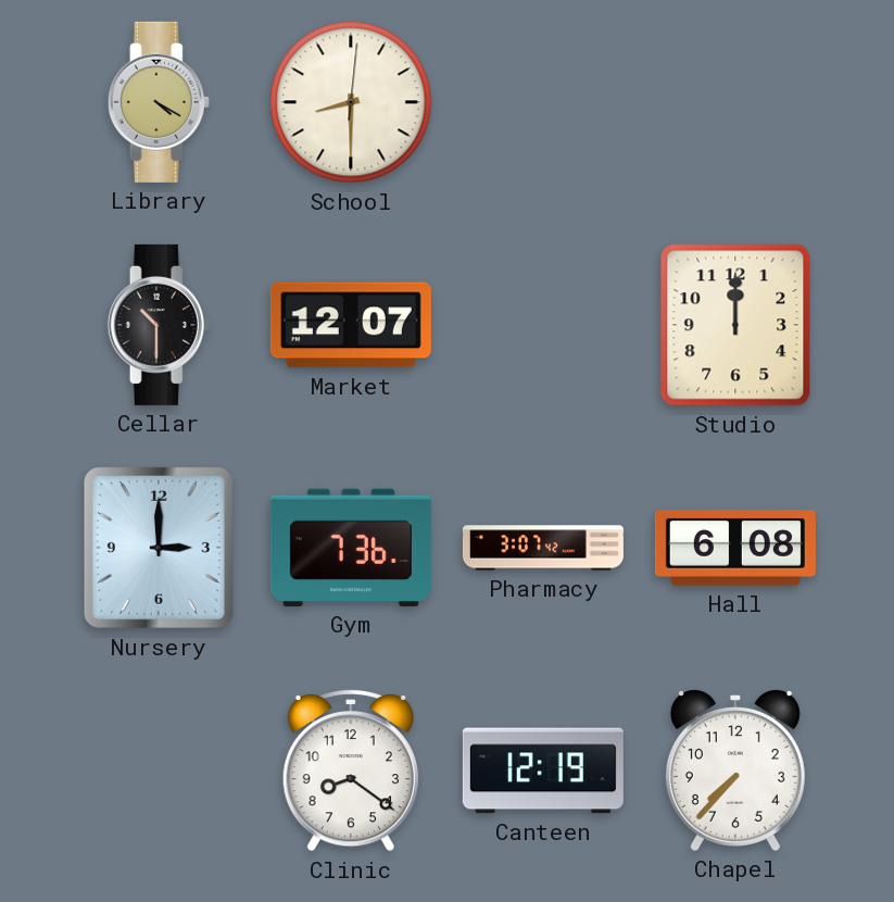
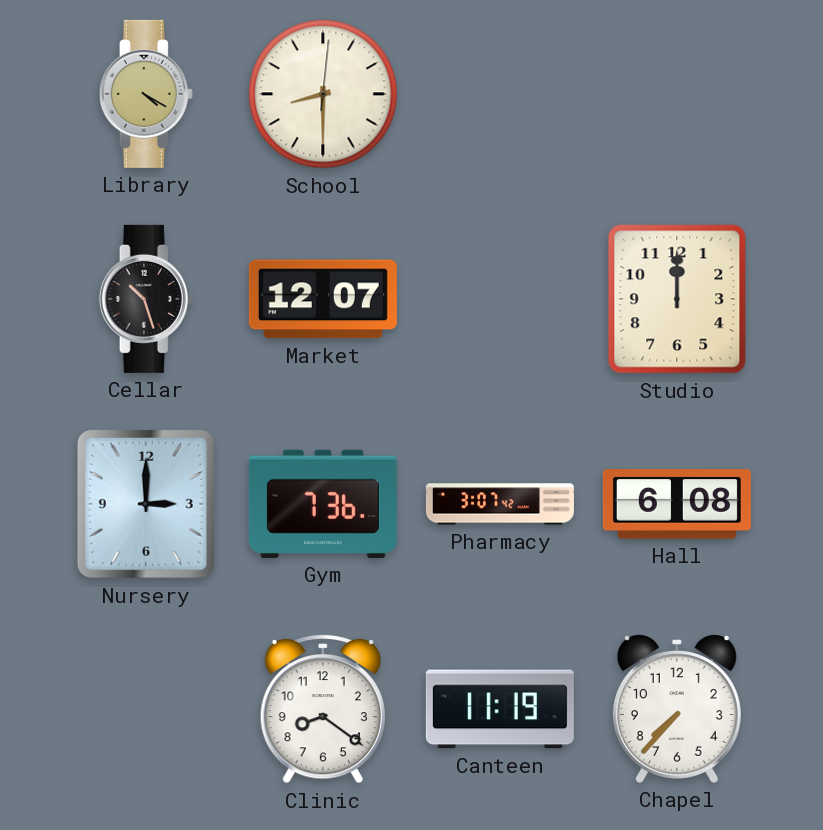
Cellar: 10:30 -> 10:27 (146, 299)
Canteen: 12:19 -> 11:19 (500, 709)
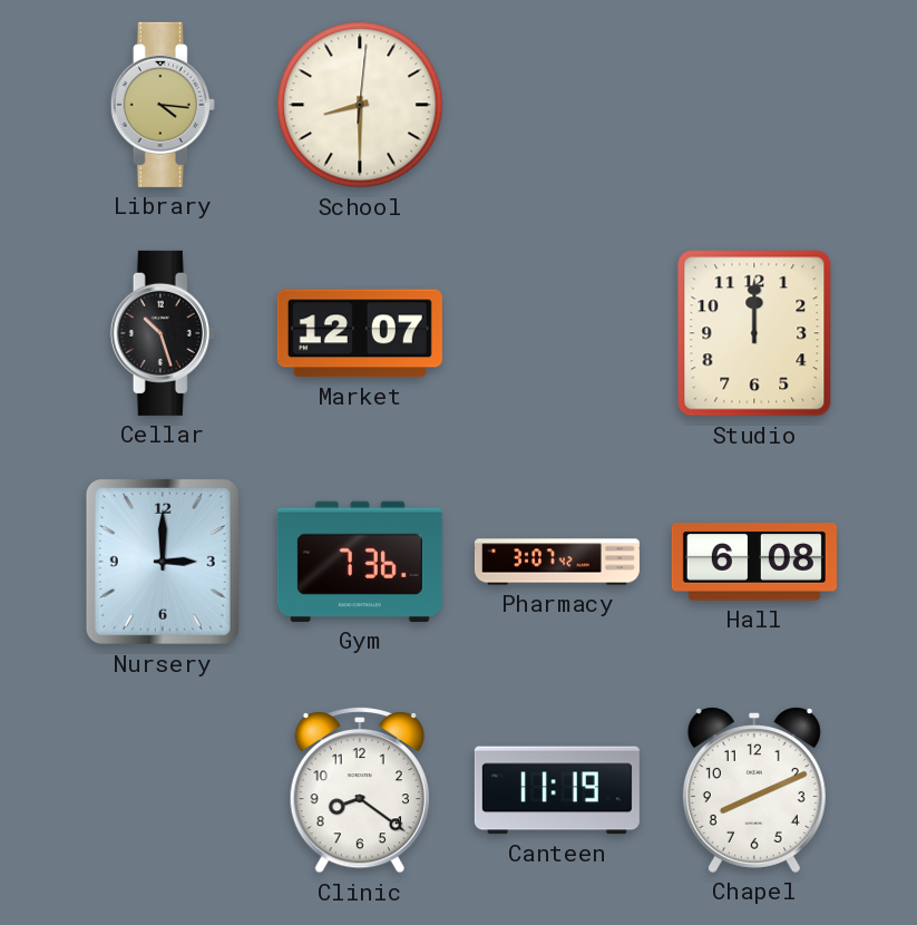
Library: 4:20 -> 4:16 (163, 105)
Chapel: 7:37 -> 8:11 (754, 790)
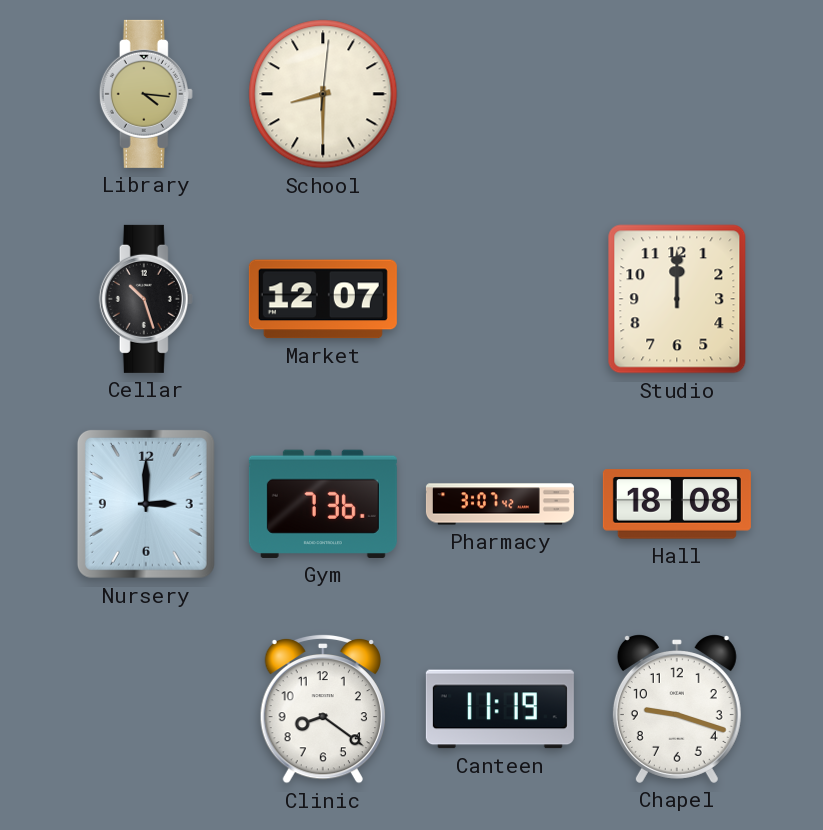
Hall: 6:08 -> 18:08 (677, 504)
Chapel: 8:11 -> 9:18 (677, 709)
